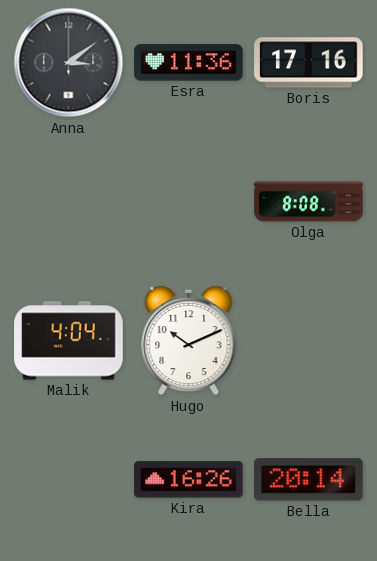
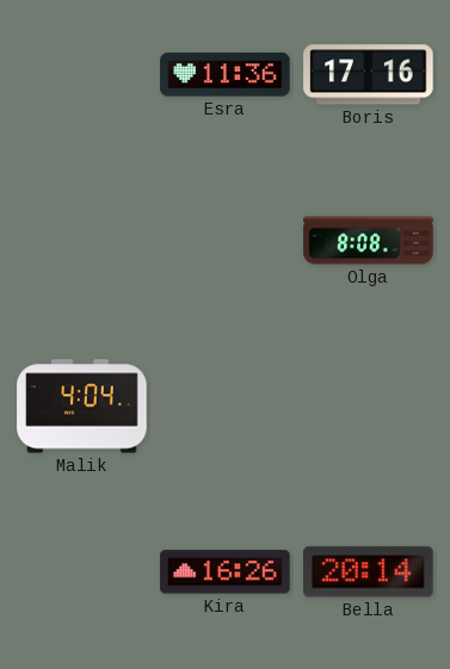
Anna: 3:09 -> none (69, 63)
Hugo: 10:11 -> none (189, 341)
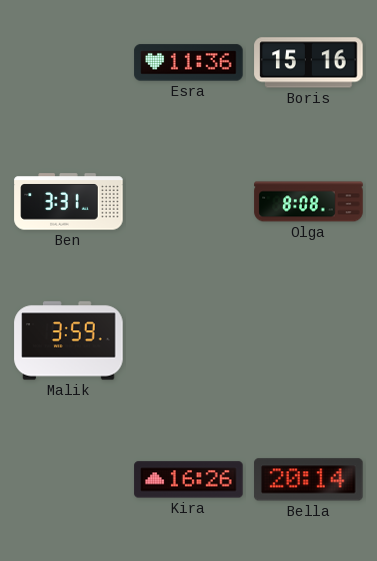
Boris: 17:16 -> 15:16 (309, 63)
Ben: none -> 3:31 (69, 202)
Malik: 4:04 -> 3:59 (69, 341)
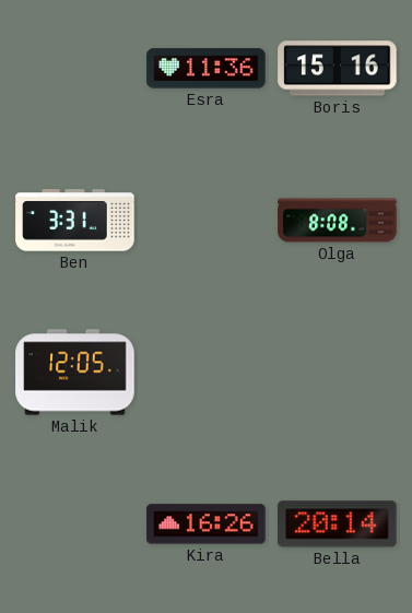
Malik: 3:59 -> 12:05 (75, 373)
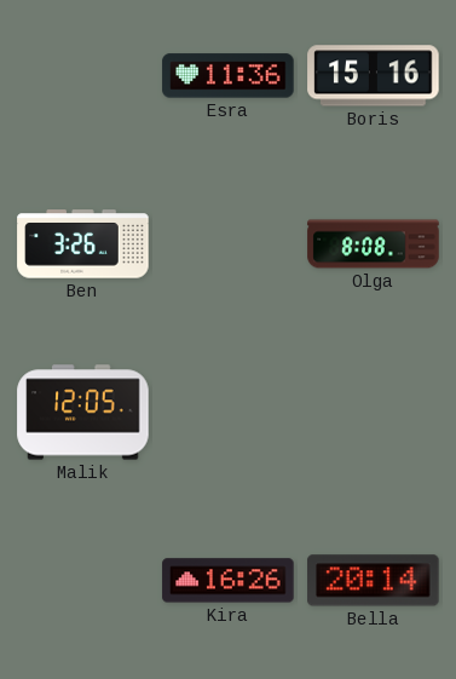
Ben: 3:31 -> 3:26 (83, 244)
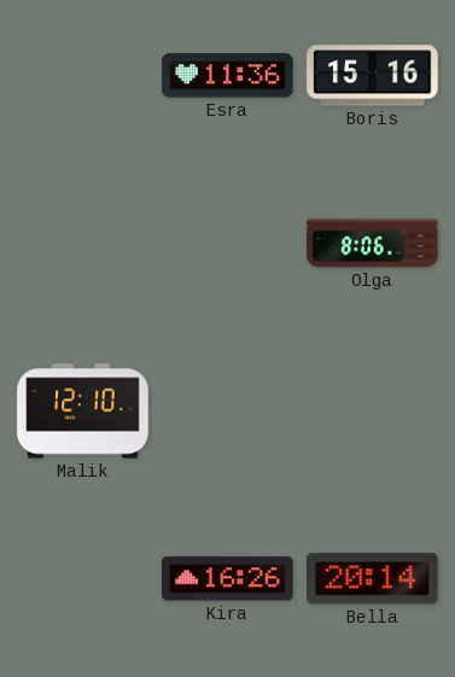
Ben: 3:26 -> none (83, 244)
Olga: 8:08 -> 8:06 (373, 244)
Malik: 12:05 -> 12:10 (83, 412)
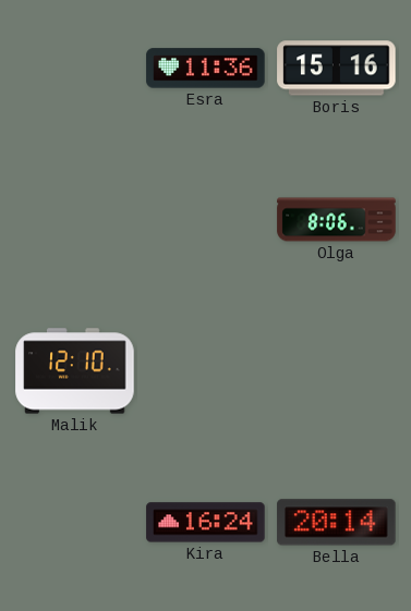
Kira: 16:26 -> 16:24 (206, 523)
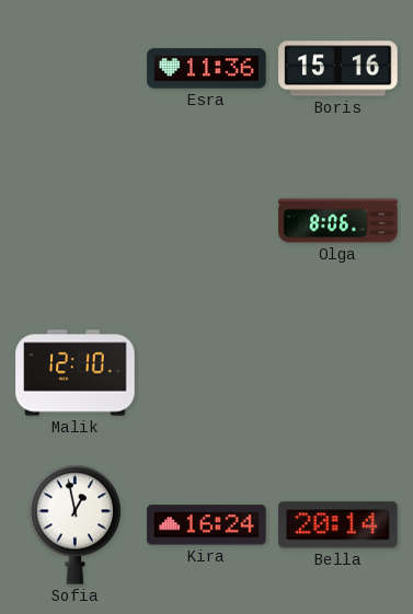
Sofia: none -> 12:58 (76, 524)
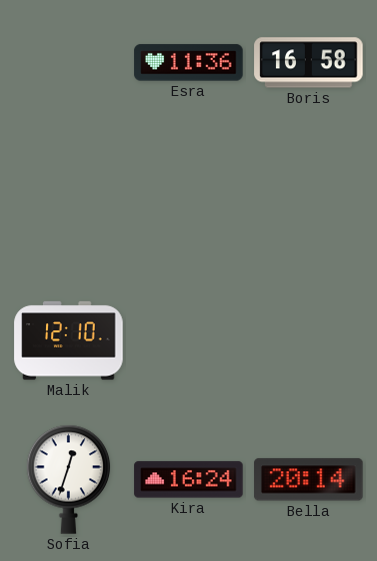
Boris: 15:16 -> 16:58 (309, 63)
Olga: 8:06 -> none (339, 221)
Sofia: 12:58 -> 12:33 (69, 479)
